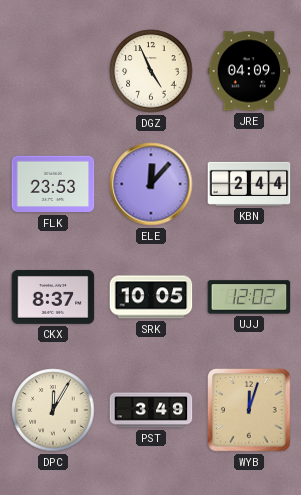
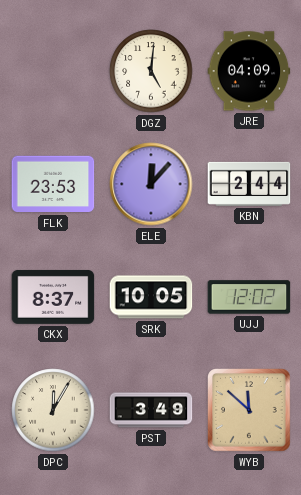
DGZ: 4:56 -> 5:01 (151, 71)
WYB: 12:03 -> 11:52 (250, 411)
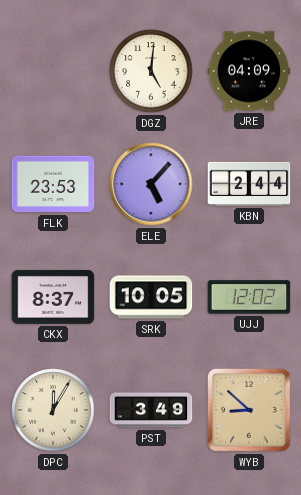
ELE: 12:07 -> 5:07 (151, 184)
WYB: 11:52 -> 8:52 (250, 411)
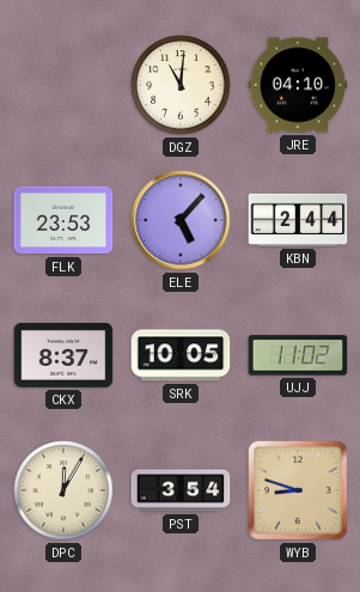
DGZ: 5:01 -> 11:01 (181, 85)
JRE: 04:09 -> 04:10 (298, 85)
UJJ: 12:02 -> 11:02 (298, 355)
PST: 3:49 -> 3:54 (181, 490)
WYB: 8:52 -> 8:48 (299, 492)
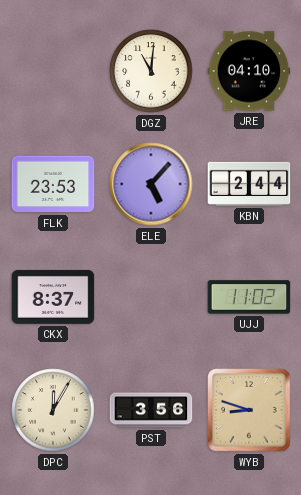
SRK: 10:05 -> none (181, 355)
PST: 3:54 -> 3:56 (151, 410)
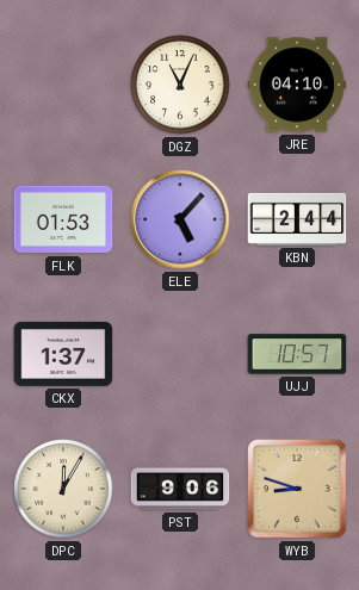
DGZ: 11:01 -> 11:04 (180, 85)
FLK: 23:53 -> 01:53 (63, 219)
CKX: 8:37 -> 1:37 (63, 354)
UJJ: 11:02 -> 10:57 (297, 354)
PST: 3:56 -> 9:06 (180, 489)
